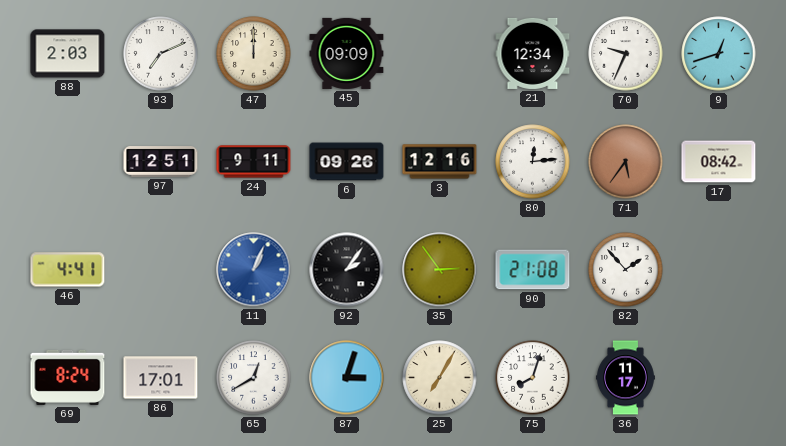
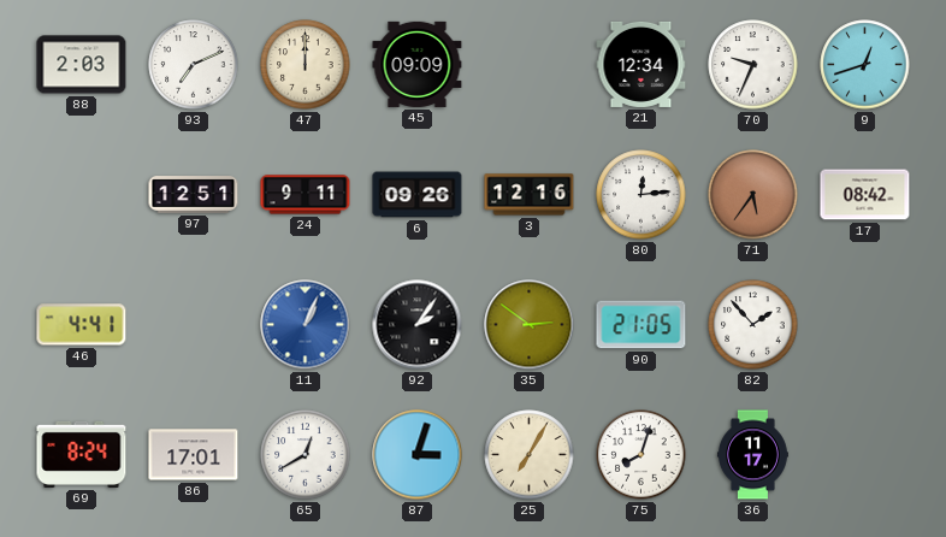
35: 2:54 -> 2:51 (530, 325)
90: 21:08 -> 21:05 (641, 325)
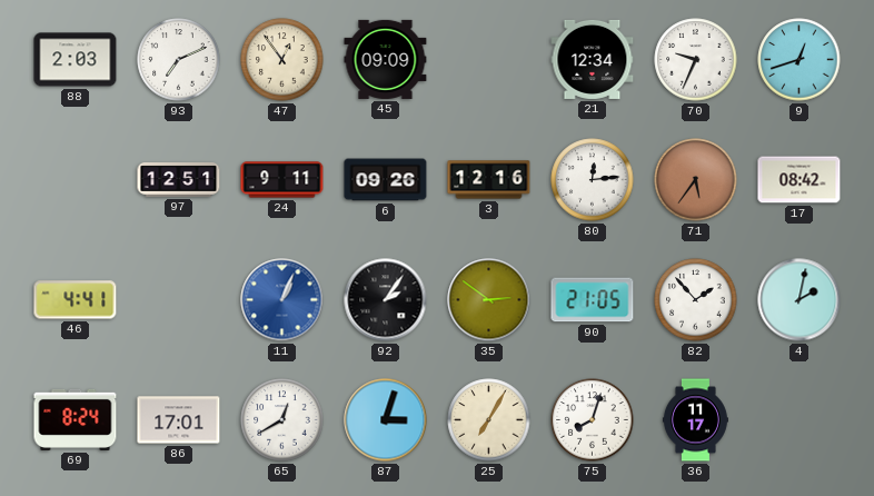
47: 12:00 -> 12:54 (282, 60)
4: none -> 2:02 (799, 300)
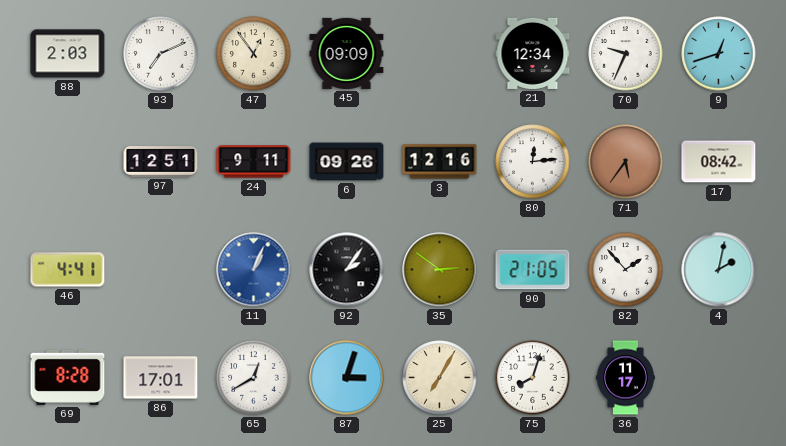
69: 8:24 -> 8:28 (68, 377)
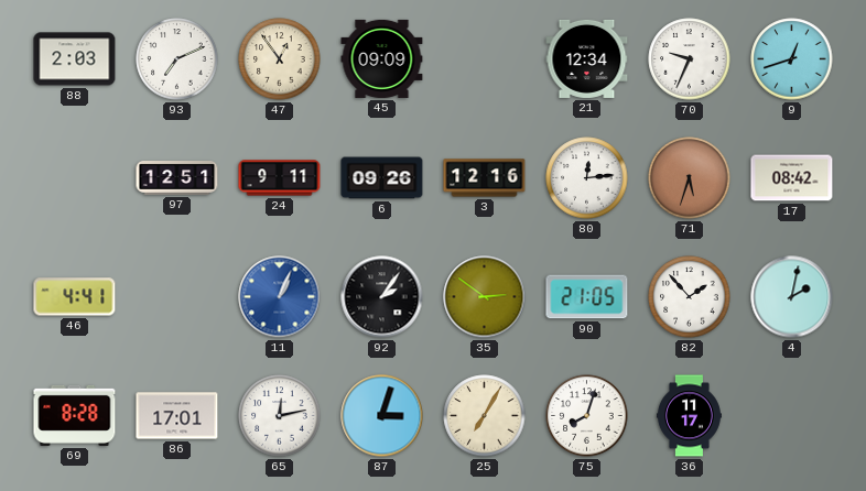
71: 5:36 -> 5:33 (690, 178)
65: 12:40 -> 12:13 (280, 416)
